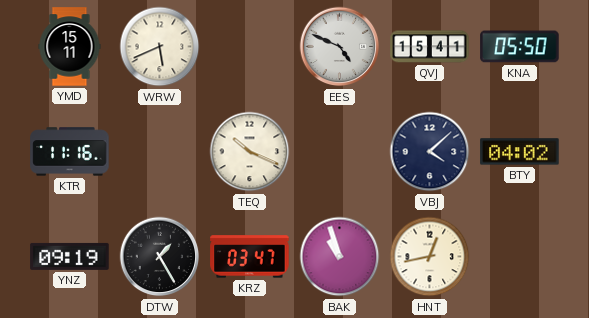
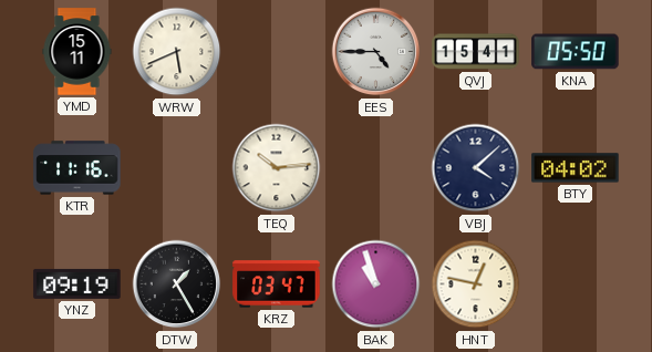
EES: 4:49 -> 4:45 (376, 52)
TEQ: 10:19 -> 10:14 (277, 168)
HNT: 12:43 -> 12:47 (476, 284)
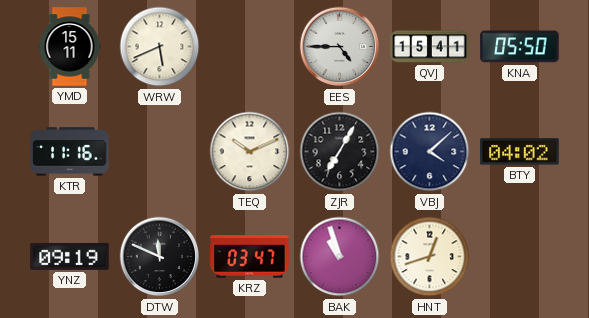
TEQ: 10:14 -> 10:11 (250, 152)
ZJR: none -> 7:05 (340, 152)
DTW: 1:25 -> 11:49 (160, 257)
HNT: 12:47 -> 12:42 (430, 257)
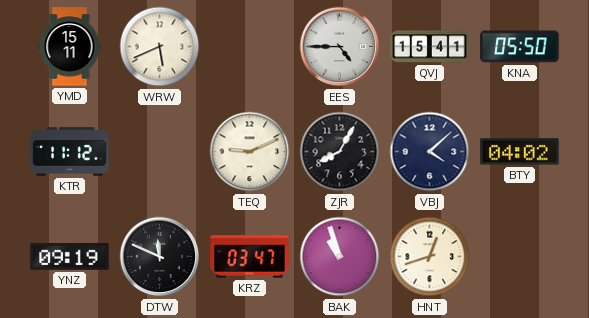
KTR: 11:16 -> 11:12 (70, 152)
TEQ: 10:11 -> 9:11 (250, 152)
ZJR: 7:05 -> 8:05 (340, 152)
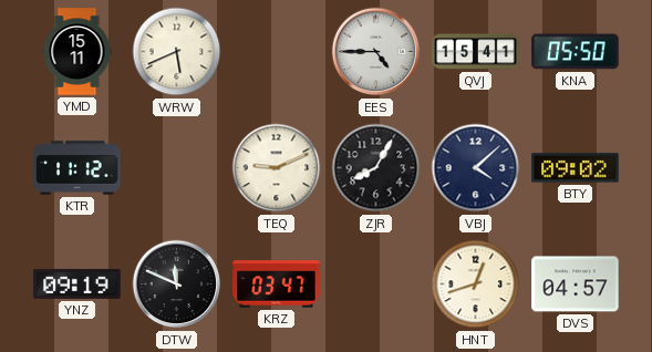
BTY: 04:02 -> 09:02 (576, 168)
BAK: 10:57 -> none (340, 257)
DVS: none -> 04:57 (576, 284)
